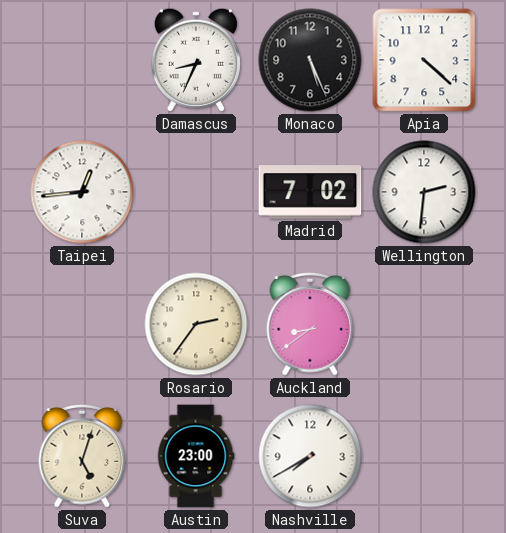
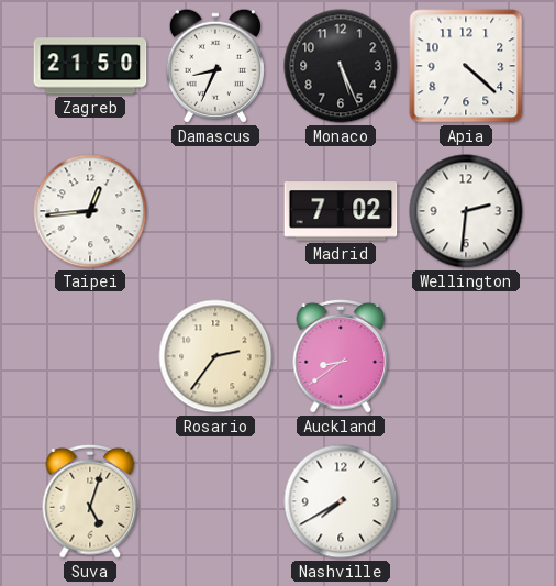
Zagreb: none -> 21:50 (90, 66)
Austin: 23:00 -> none (196, 456)
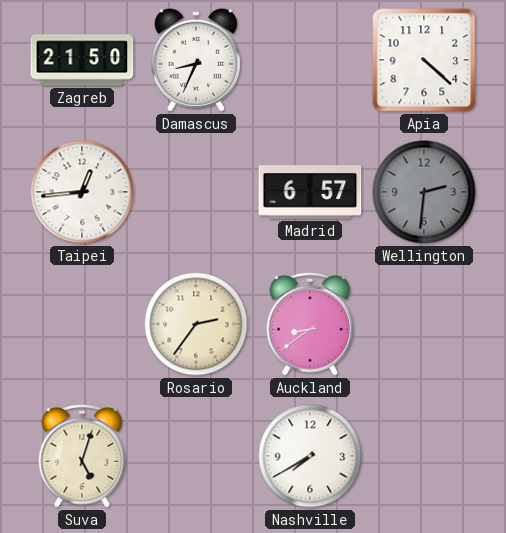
Monaco: 5:26 -> none (341, 66)
Madrid: 7:02 -> 6:57 (310, 192)
Wellington dial: white -> grey (424, 192)
